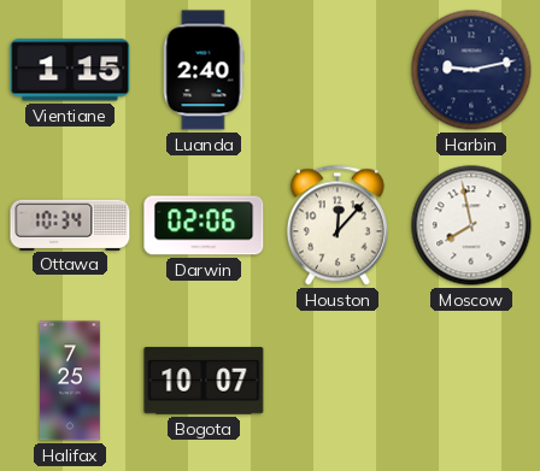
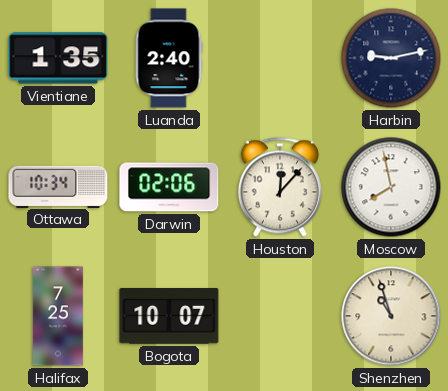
Vientiane: 1:15 -> 1:35 (58, 58)
Shenzhen: none -> 10:57 (391, 316)
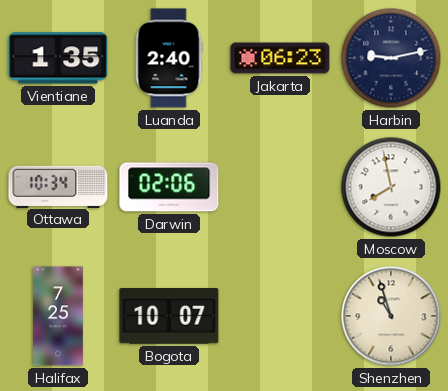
Jakarta: none -> 06:23 (280, 58)
Houston: 12:07 -> none (280, 187)
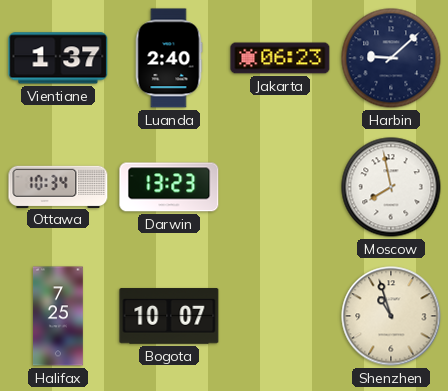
Vientiane: 1:35 -> 1:37 (58, 58)
Harbin: 9:13 -> 9:08 (391, 58)
Darwin: 02:06 -> 13:23 (169, 187)
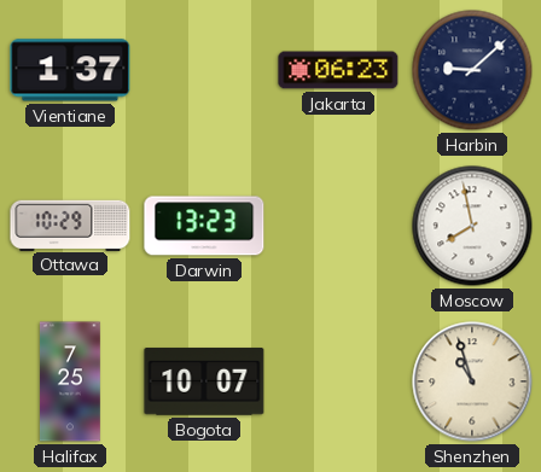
Luanda: 2:40 -> none (169, 58)
Ottawa: 10:34 -> 10:29 (70, 225)
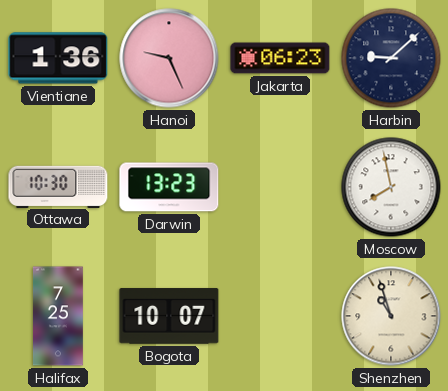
Vientiane: 1:37 -> 1:36 (58, 58)
Hanoi: none -> 9:26 (169, 58)
Ottawa: 10:29 -> 10:30 (58, 186)
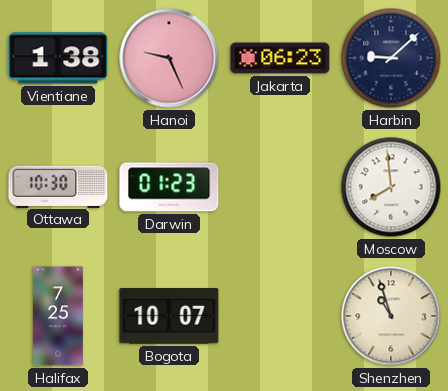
Vientiane: 1:36 -> 1:38 (58, 58)
Darwin: 13:23 -> 01:23 (169, 187)
Moscow: 7:58 -> 7:59 (391, 187)
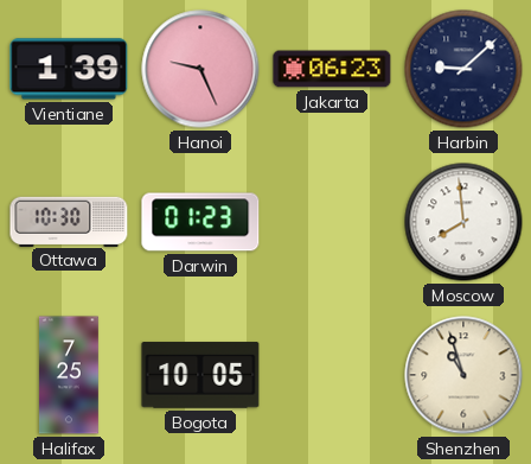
Vientiane: 1:38 -> 1:39 (69, 69)
Bogota: 10:07 -> 10:05 (200, 375)
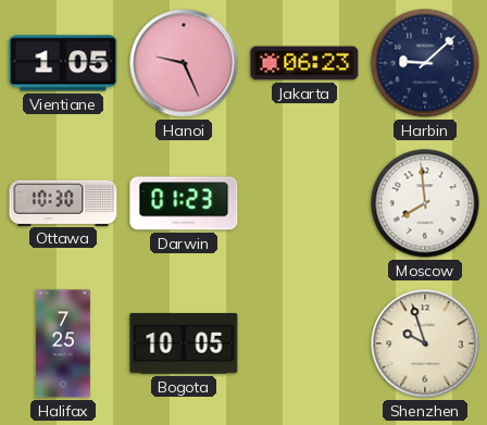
Vientiane: 1:39 -> 1:05 (63, 63)
Shenzhen: 10:57 -> 9:57 (425, 343)
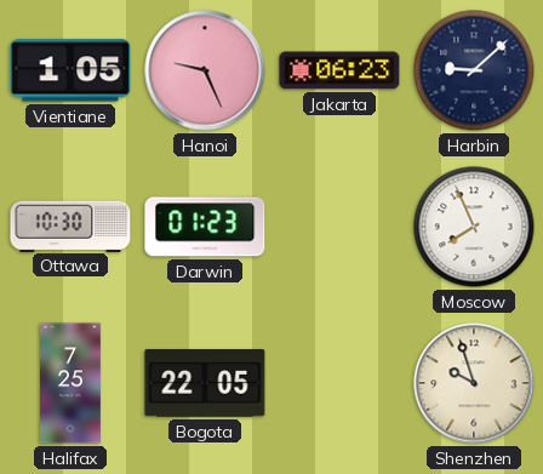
Moscow: 7:59 -> 7:56 (474, 227)
Bogota: 10:05 -> 22:05 (205, 383)
